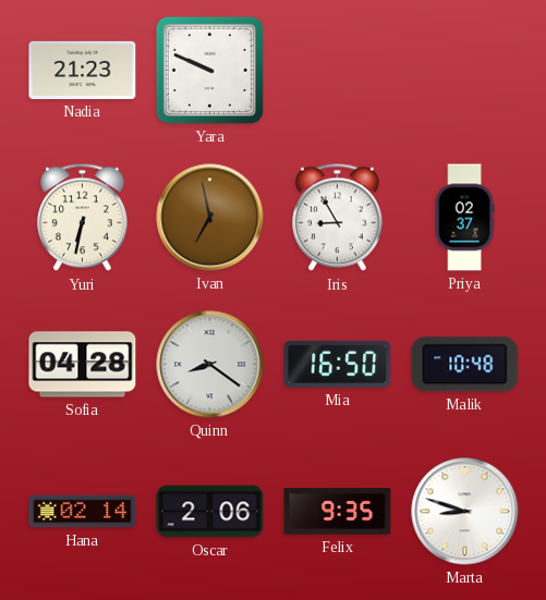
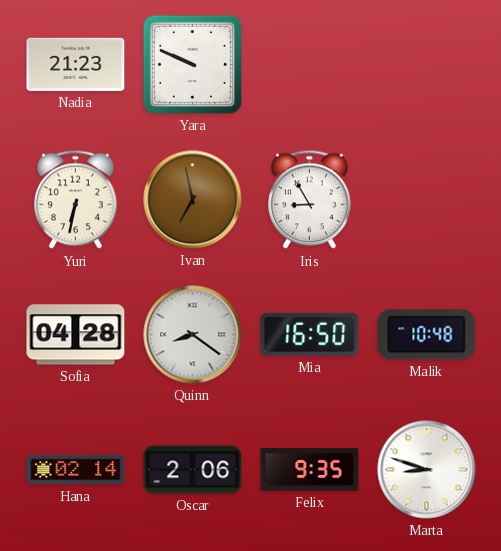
Priya: 02:37 -> none (464, 218)
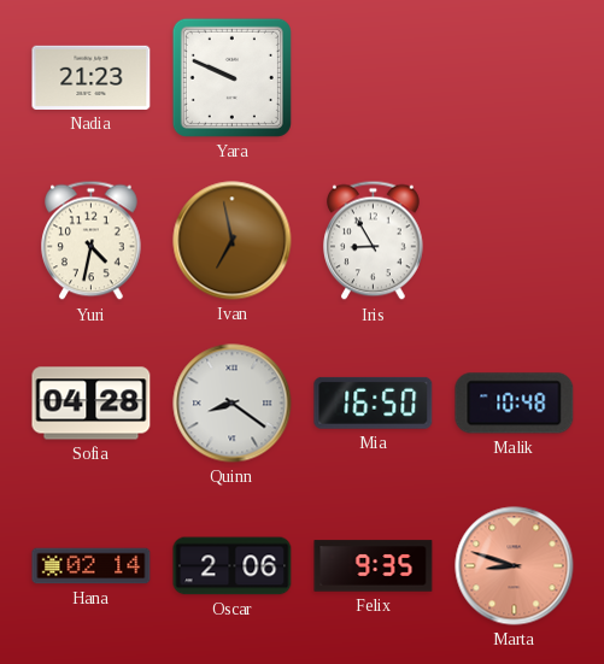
Yuri: 6:32 -> 4:32 (92, 241)
Marta dial: white -> salmon (515, 566)
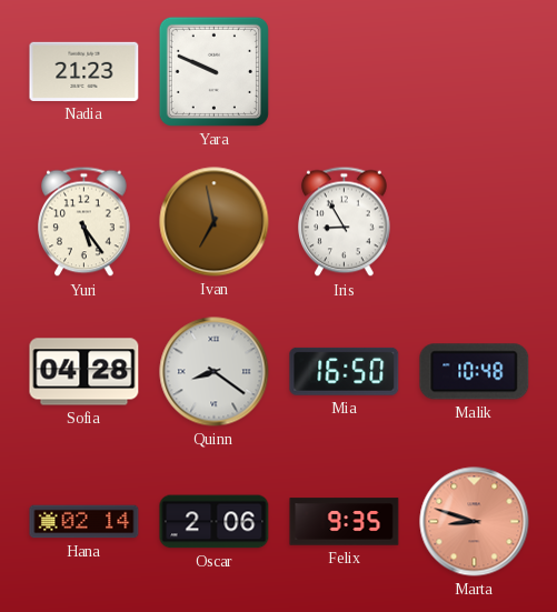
Yuri: 4:32 -> 5:24 (84, 222)
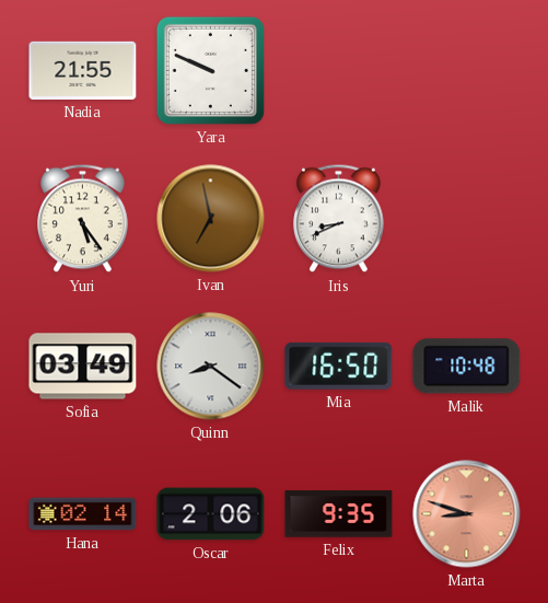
Nadia: 21:23 -> 21:55 (83, 70)
Iris: 8:55 -> 8:41 (339, 219)
Sofia: 04:28 -> 03:49 (83, 367)
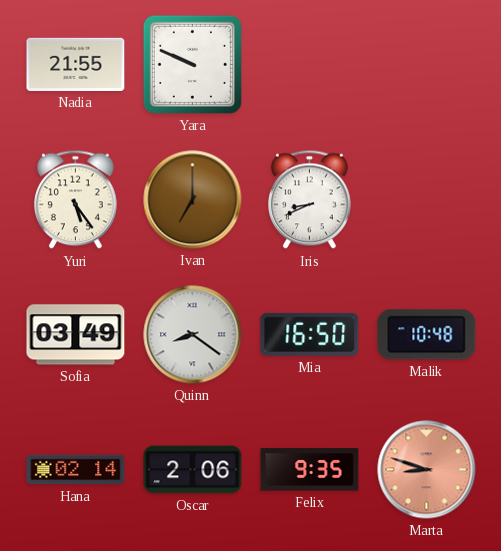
Ivan: 6:58 -> 7:00 (193, 200)
